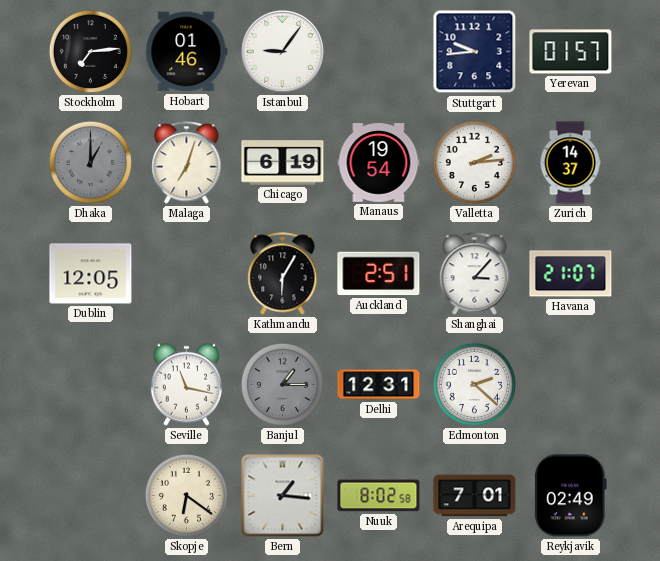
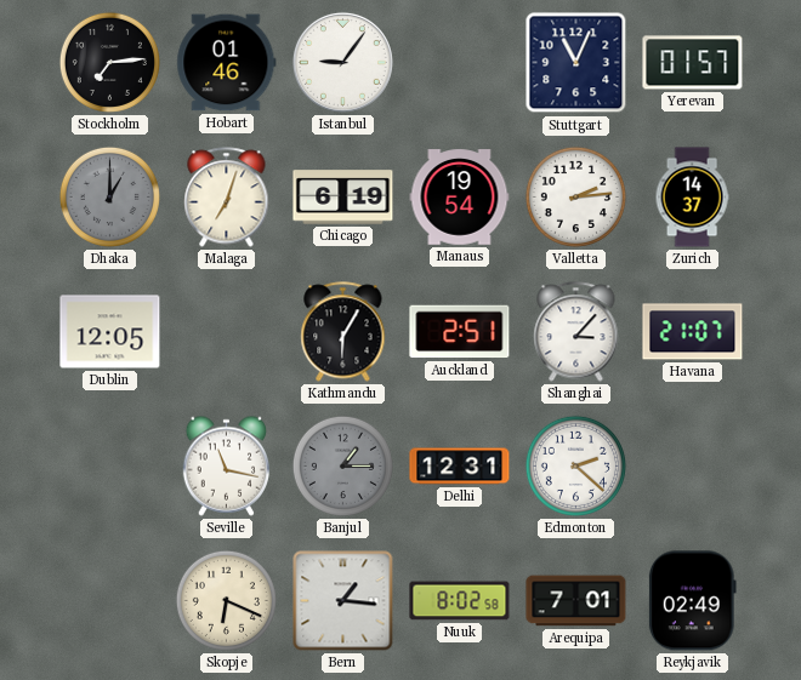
Stuttgart: 9:44 -> 11:04 (576, 63)
Skopje: 6:21 -> 6:19 (226, 600)
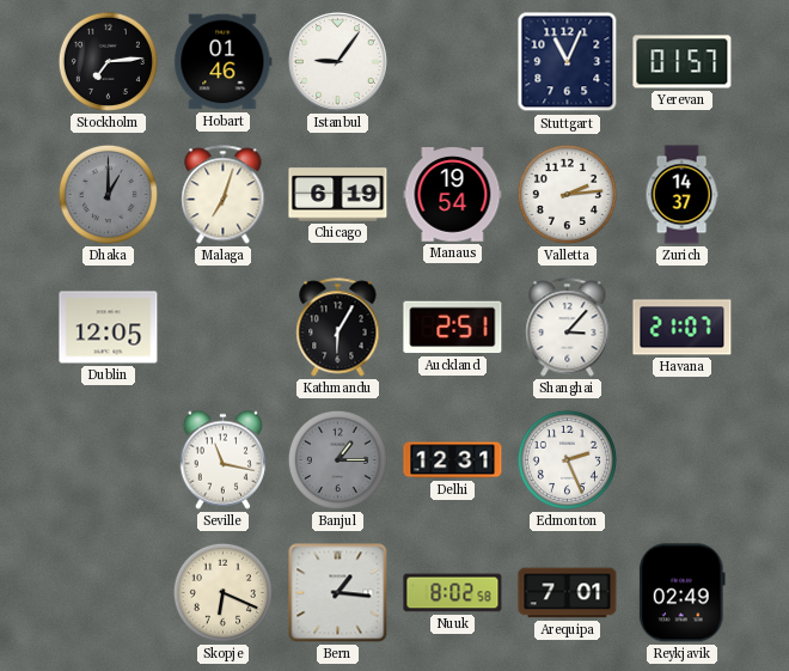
Edmonton: 2:22 -> 2:26 (567, 459)
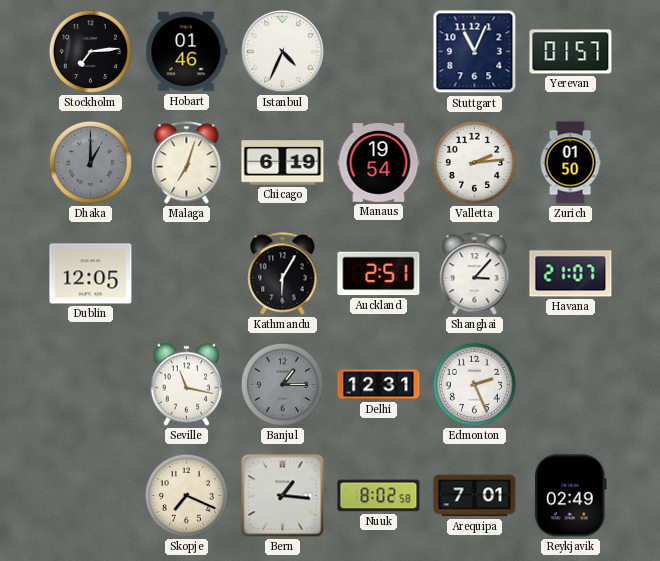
Istanbul: 9:06 -> 4:34 (282, 51)
Zurich: 14:37 -> 01:50 (570, 163)
Skopje: 6:19 -> 7:19 (186, 495)
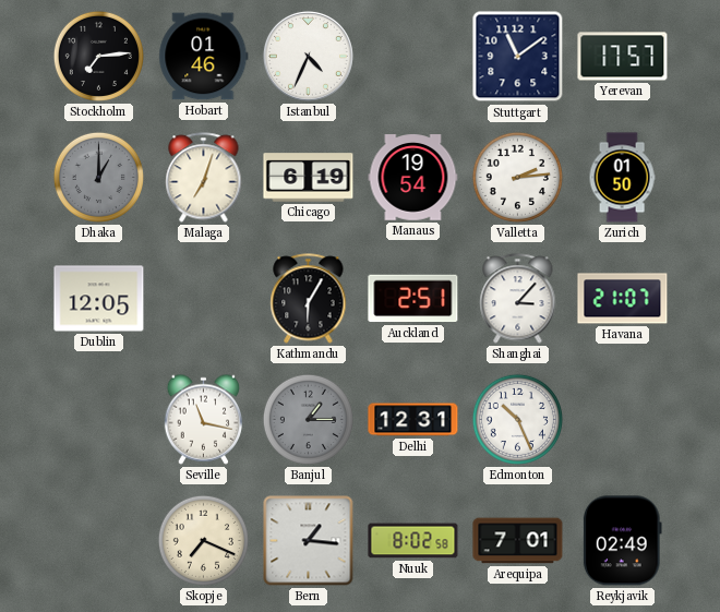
Stuttgart: 11:04 -> 11:09 (518, 57)
Yerevan: 01:57 -> 17:57 (623, 57)
Edmonton: 2:26 -> 10:26 (517, 419)
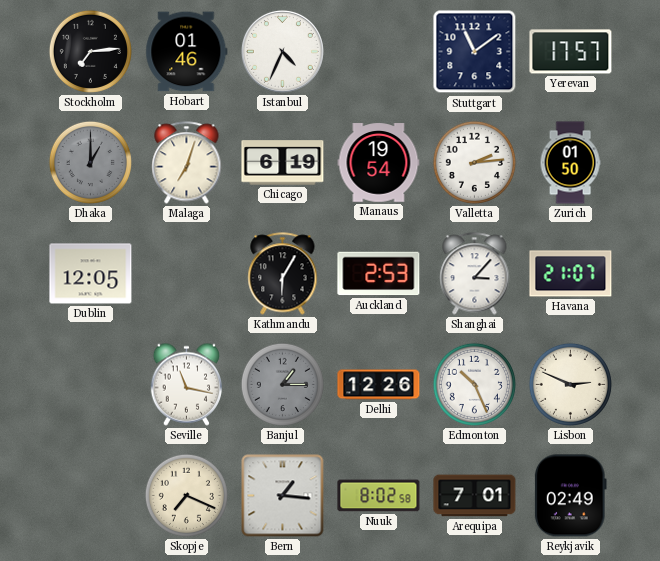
Auckland: 2:51 -> 2:53 (379, 274)
Delhi: 12:31 -> 12:26 (379, 385)
Lisbon: none -> 2:49 (570, 384)
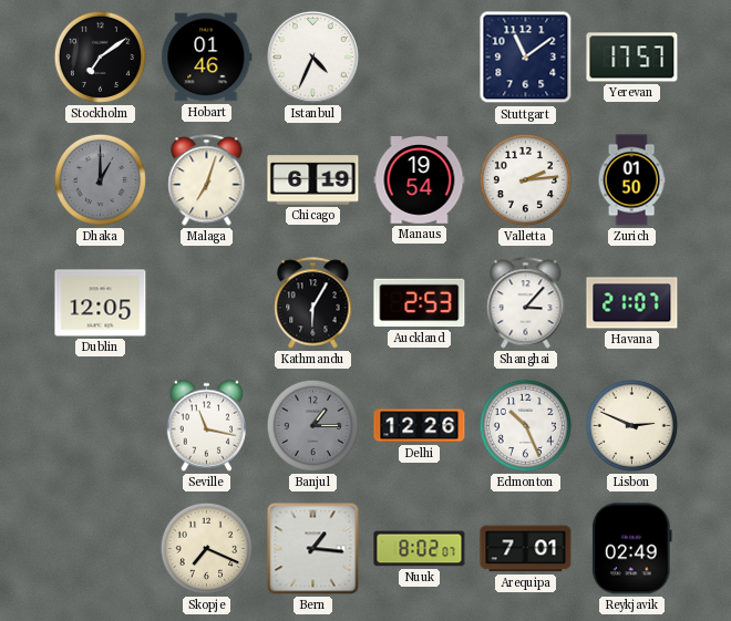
Stockholm: 7:14 -> 7:09 (100, 56)
Nuuk: 8:02:58 -> 8:02:07 (420, 549)
